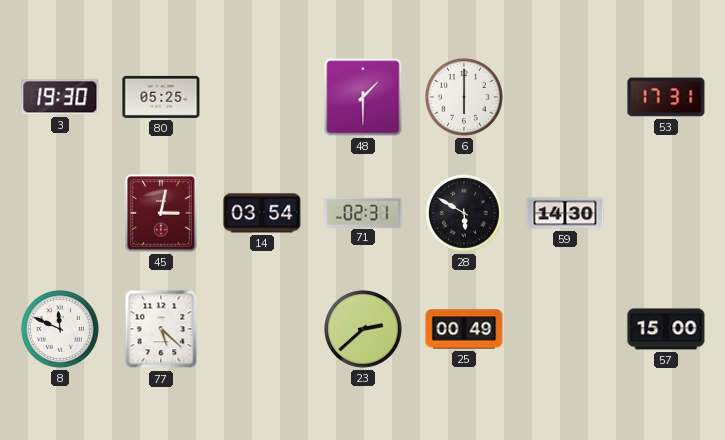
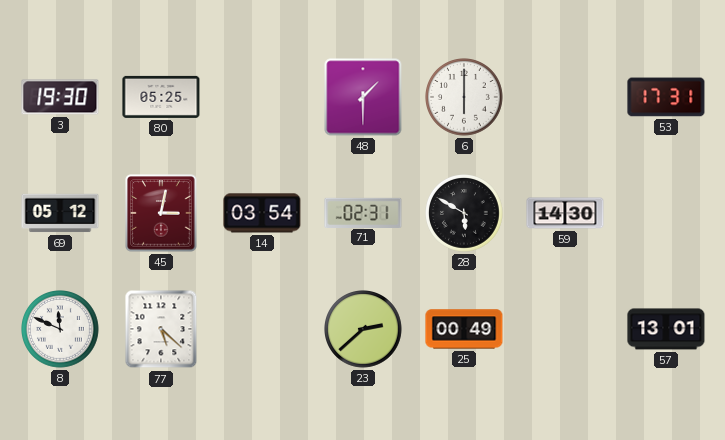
69: none -> 05:12 (60, 213)
57: 15:00 -> 13:01 (666, 329)
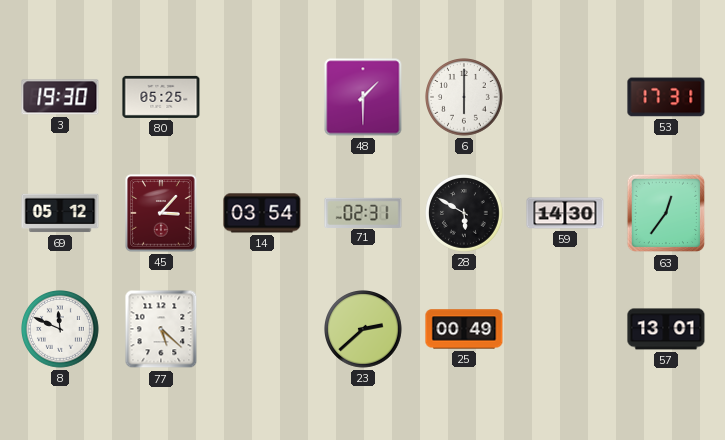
45: 3:02 -> 3:07 (161, 213)
63: none -> 12:36 (666, 213)
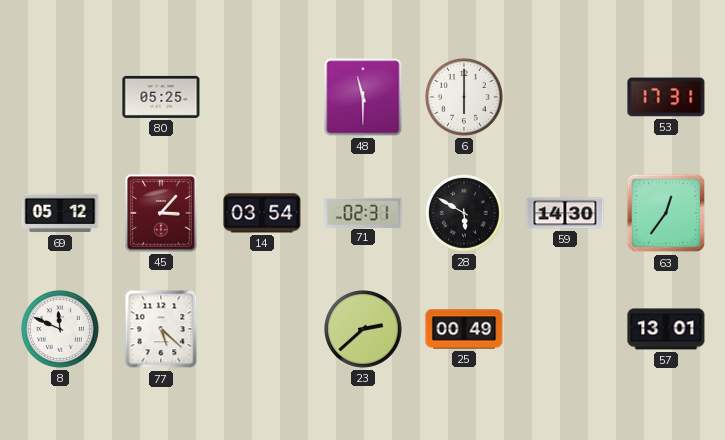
3: 19:30 -> none (60, 97)
48: 1:30 -> 11:30 (363, 97)
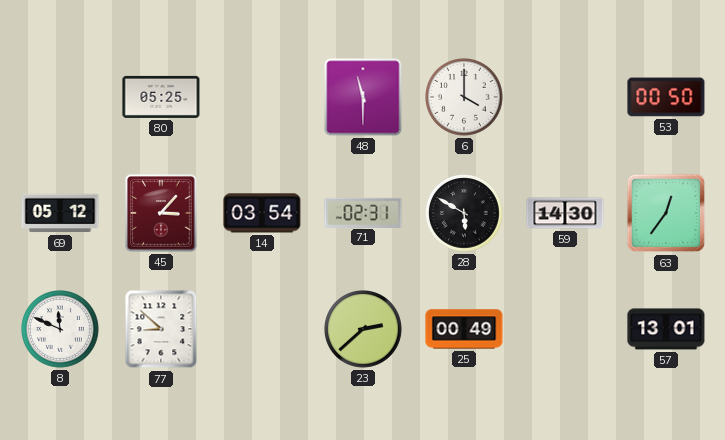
6: 6:00 -> 4:00 (465, 98)
53: 17:31 -> 00:50 (666, 97)
77: 5:22 -> 8:52 (161, 329)
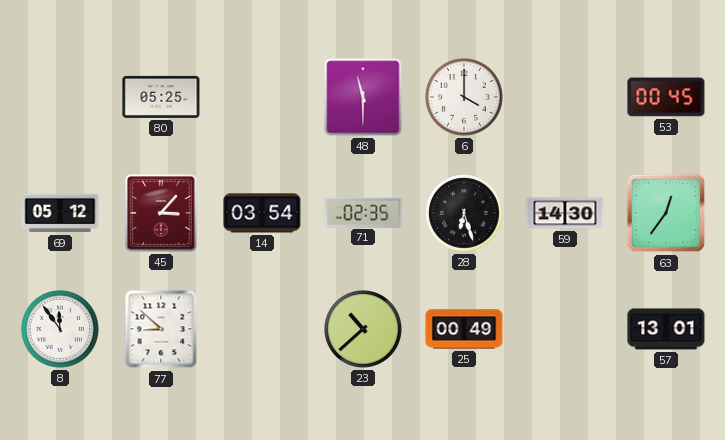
53: 00:50 -> 00:45 (666, 97)
71: 02:31 -> 02:35 (363, 212)
28: 5:50 -> 6:27 (465, 214)
8: 11:49 -> 11:54 (61, 330)
23: 2:38 -> 10:38 (364, 330)
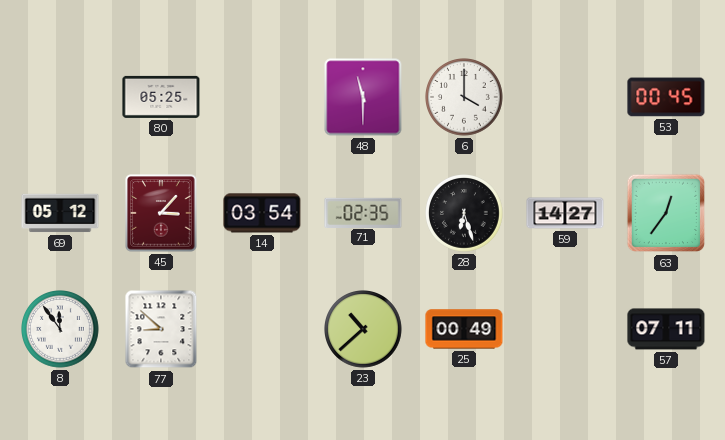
59: 14:30 -> 14:27 (565, 213)
57: 13:01 -> 07:11 (666, 329)
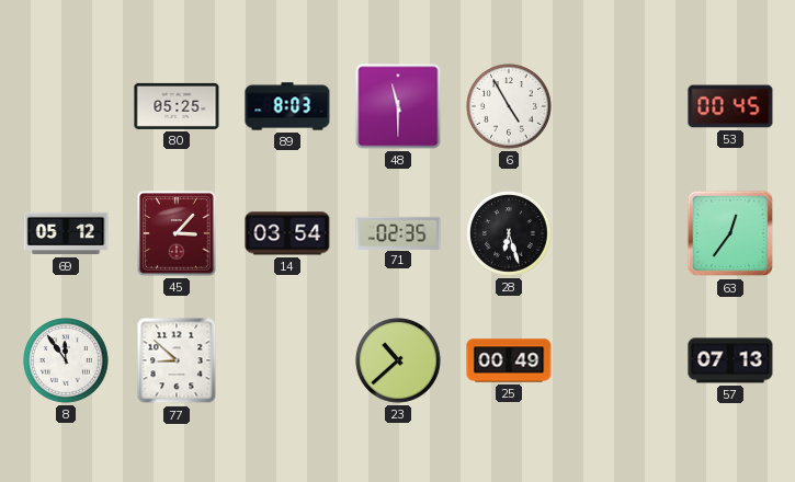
89: none -> 8:03 (287, 106)
6: 4:00 -> 4:55 (510, 107)
59: 14:27 -> none (565, 213)
57: 07:11 -> 07:13 (730, 360)
